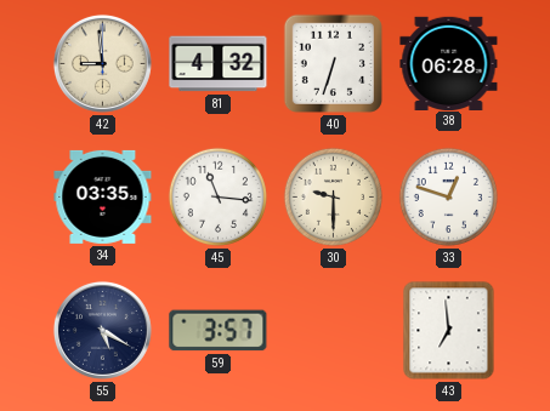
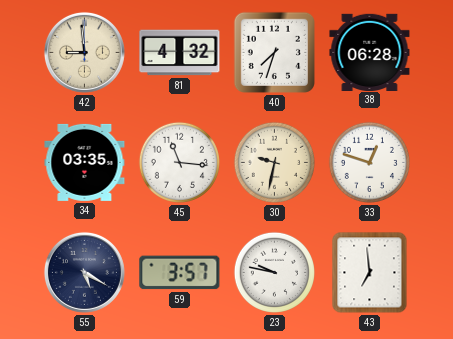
40: 6:33 -> 7:33 (274, 52)
30: 9:30 -> 9:32 (274, 162)
23: none -> 9:47 (274, 272)
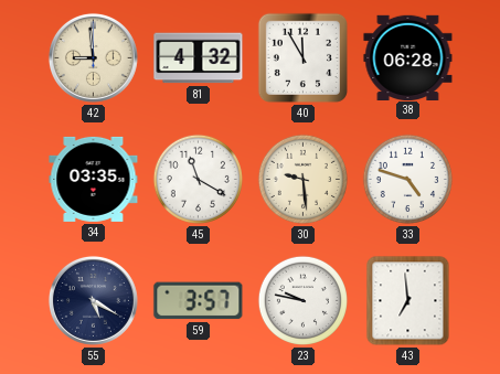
40: 7:33 -> 11:55 (302, 57)
45: 11:16 -> 11:20 (198, 179)
30: 9:32 -> 9:29 (302, 179)
33: 12:48 -> 4:48 (407, 179)
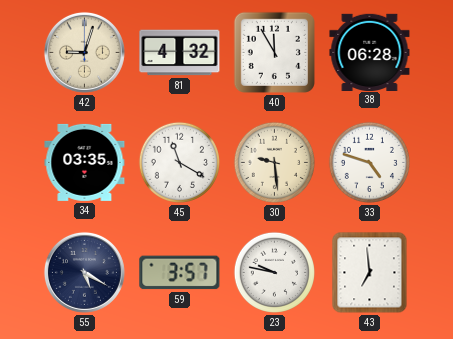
42: 8:59 -> 9:03 (84, 52)
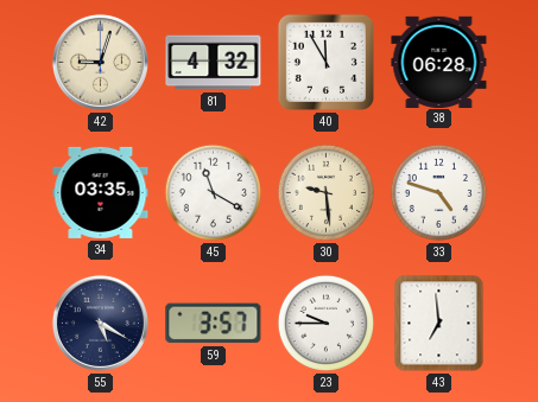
23: 9:47 -> 9:45 (325, 323)
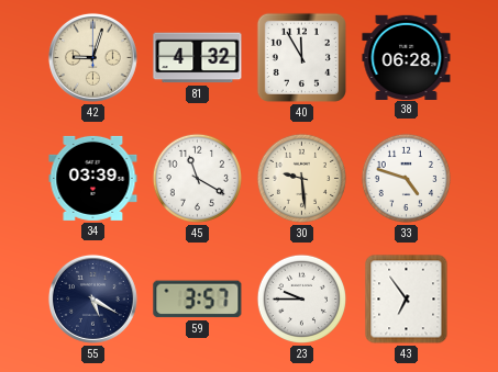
34: 03:35 -> 03:39 (93, 178)
43: 6:59 -> 6:54 (407, 300)
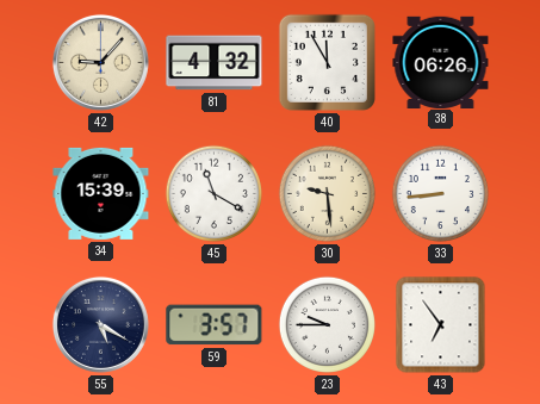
42: 9:03 -> 9:07 (100, 62)
38: 06:28 -> 06:26 (441, 62)
34: 03:39 -> 15:39 (101, 193)
33: 4:48 -> 8:44 (440, 193)
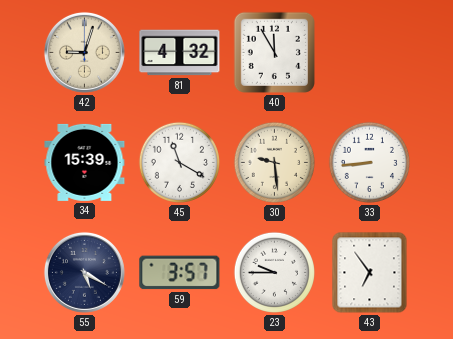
42: 9:07 -> 9:03 (84, 52)
38: 06:26 -> none (441, 62)
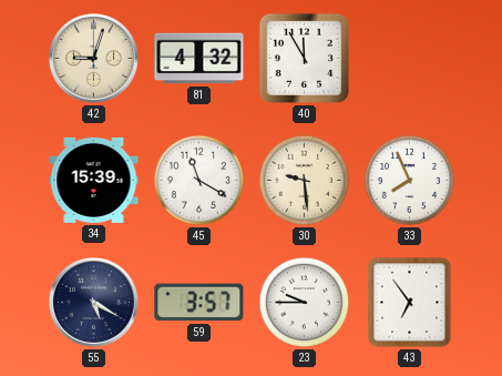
33: 8:44 -> 7:56 (409, 180)
